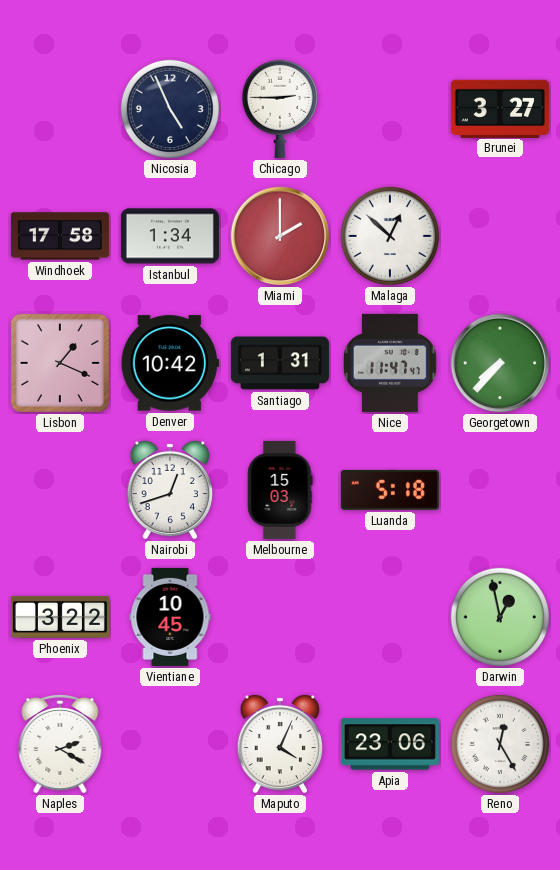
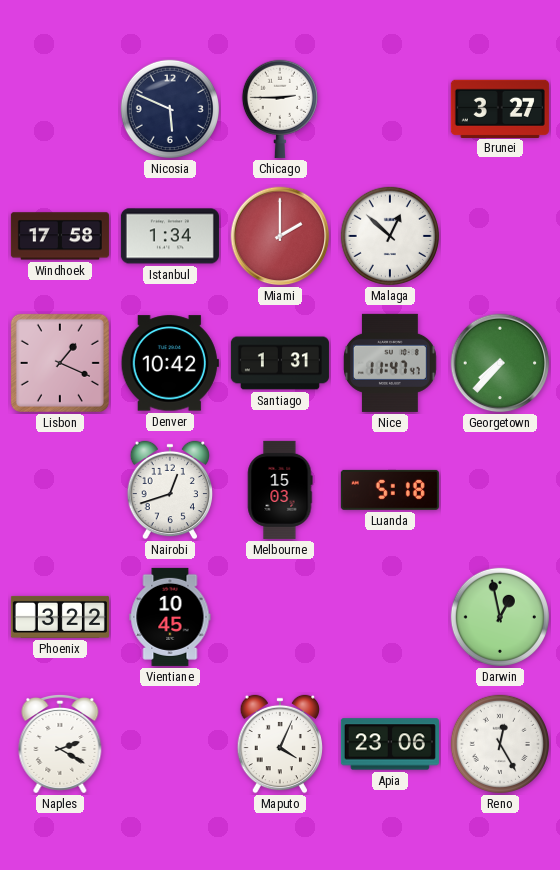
Nicosia: 4:56 -> 5:49 (170, 109)
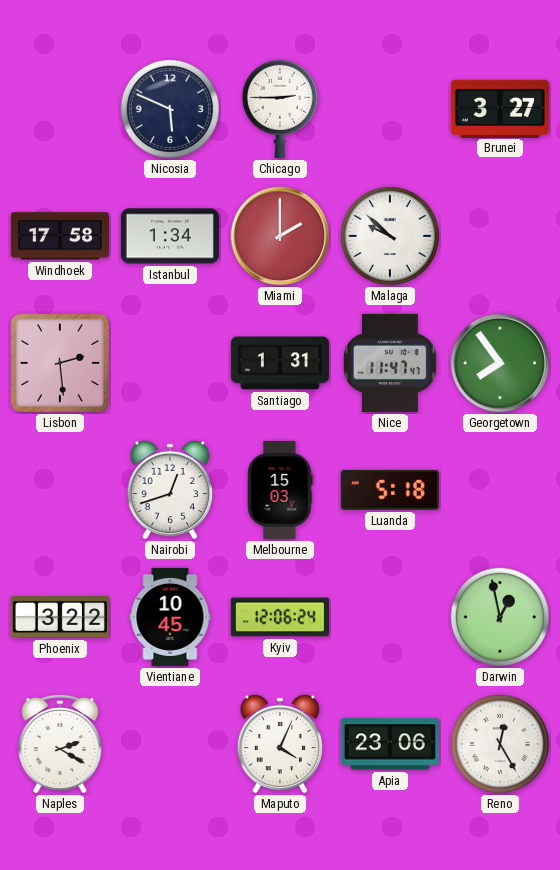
Malaga: 12:52 -> 9:52 (390, 236)
Lisbon: 1:19 -> 2:29 (60, 363)
Denver: 10:42 -> none (170, 363)
Georgetown: 7:37 -> 7:54 (500, 363)
Kyiv: none -> 12:06 (280, 617)
